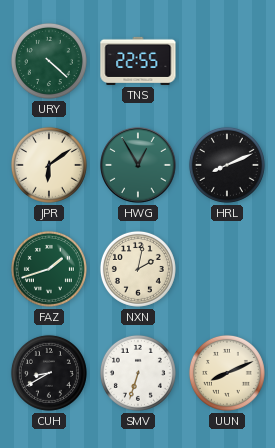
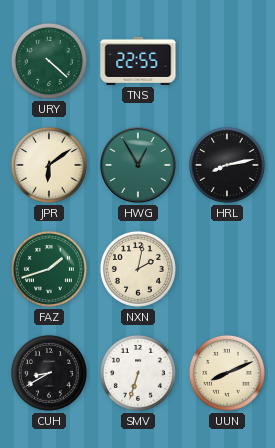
HRL: 8:11 -> 8:13 (227, 165)
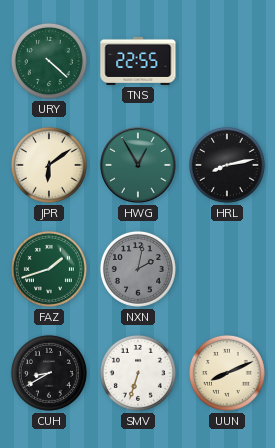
NXN dial: cream -> grey (138, 269)
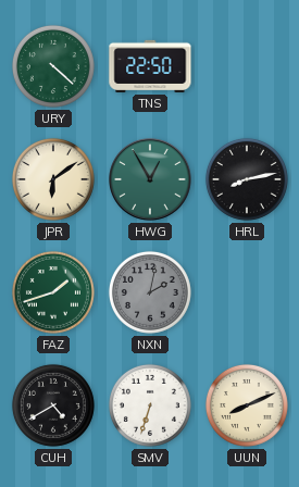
TNS: 22:55 -> 22:50 (150, 66)
CUH: 8:40 -> 4:40 (53, 405)
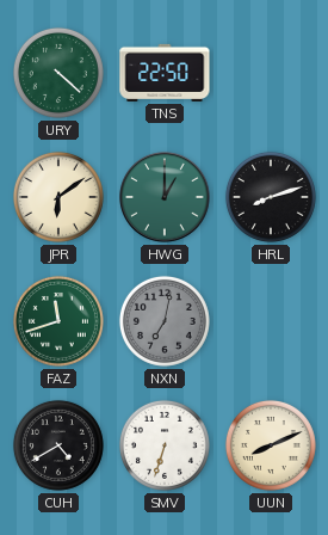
HWG: 12:55 -> 1:00 (165, 197)
HRL: 8:13 -> 8:12 (271, 197)
FAZ: 1:42 -> 11:42 (58, 321)
NXN: 2:02 -> 7:02 (165, 321)
